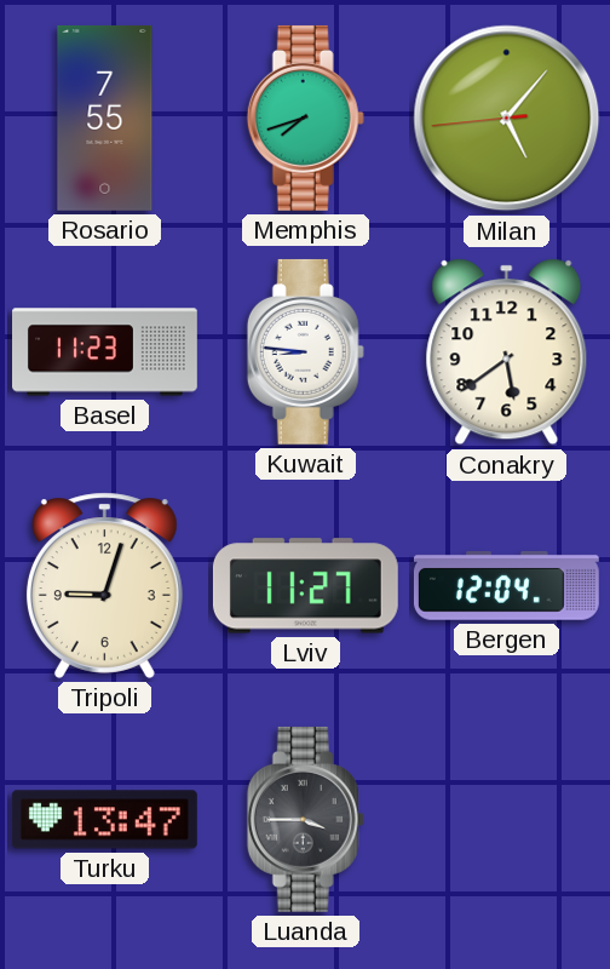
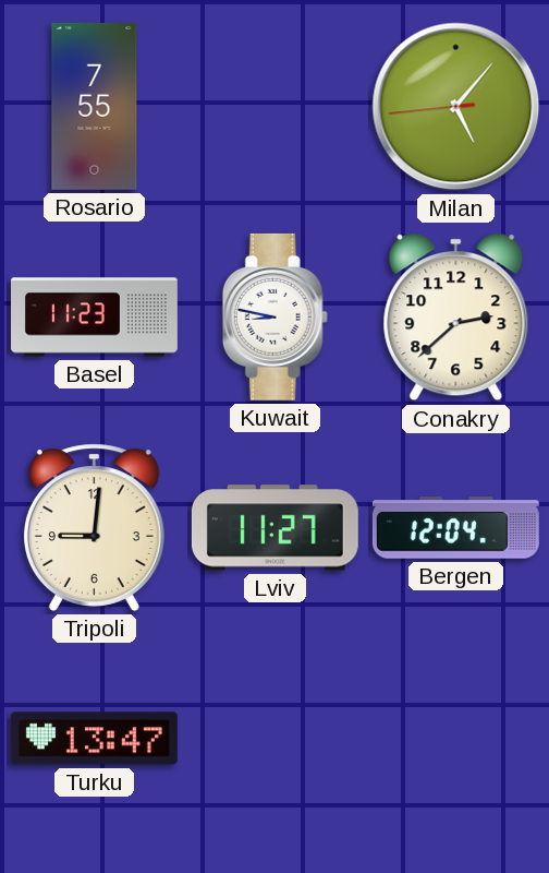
Memphis: 7:42 -> none (305, 117)
Kuwait: 8:46 -> 8:47 (274, 316)
Conakry: 5:39 -> 2:38 (456, 318)
Tripoli: 9:03 -> 9:01 (94, 527)
Luanda: 3:45 -> none (305, 819)
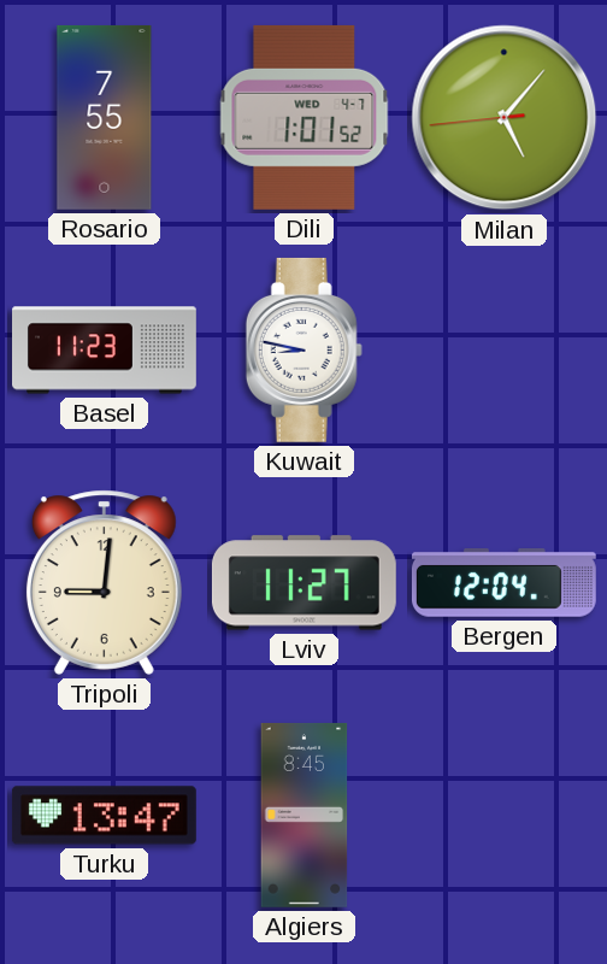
Dili: none -> 1:01 (305, 117)
Conakry: 2:38 -> none (456, 318)
Algiers: none -> 8:45 (305, 815)
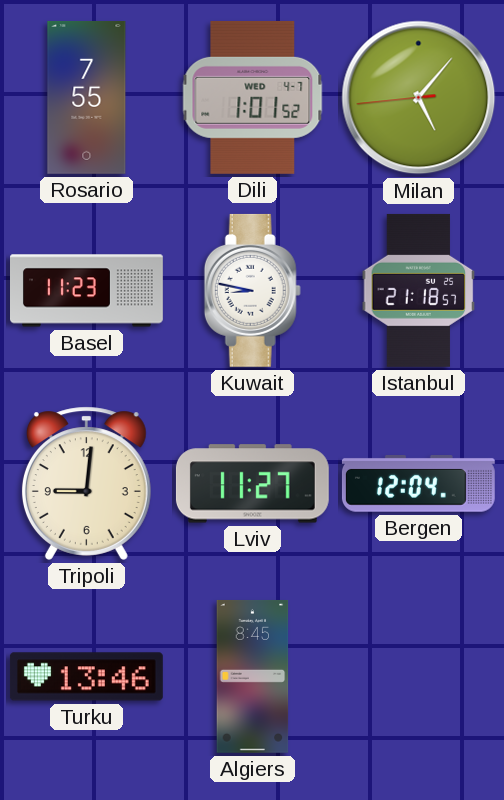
Istanbul: none -> 21:18 (419, 290)
Turku: 13:47 -> 13:46 (86, 677)
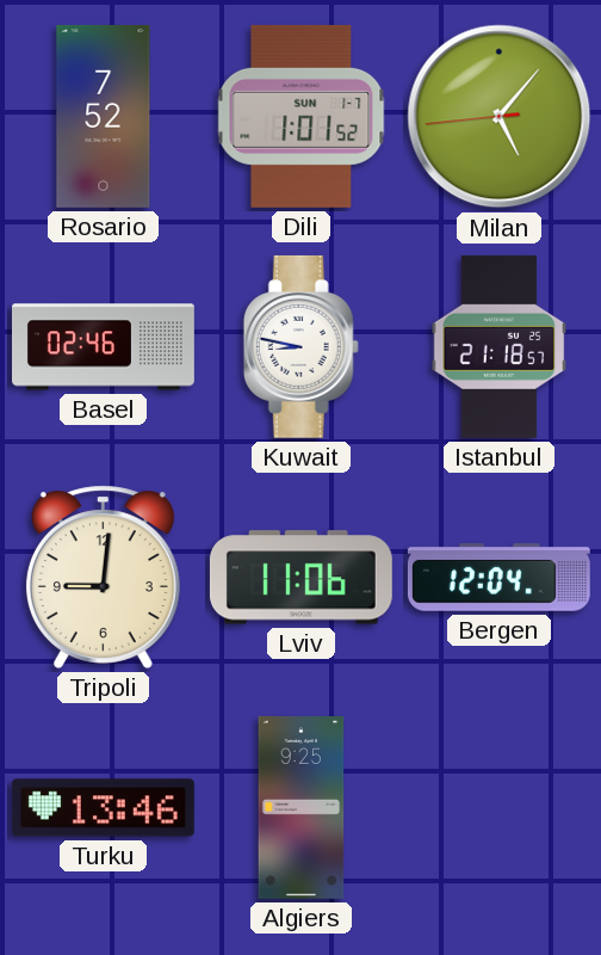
Rosario: 7:55 -> 7:52 (104, 116)
Dili date: WED 4-7 -> SUN 1-7 (302, 116)
Basel: 11:23 -> 02:46 (104, 347)
Lviv: 11:27 -> 11:06 (300, 578)
Algiers: 8:45 -> 9:25 (302, 807)
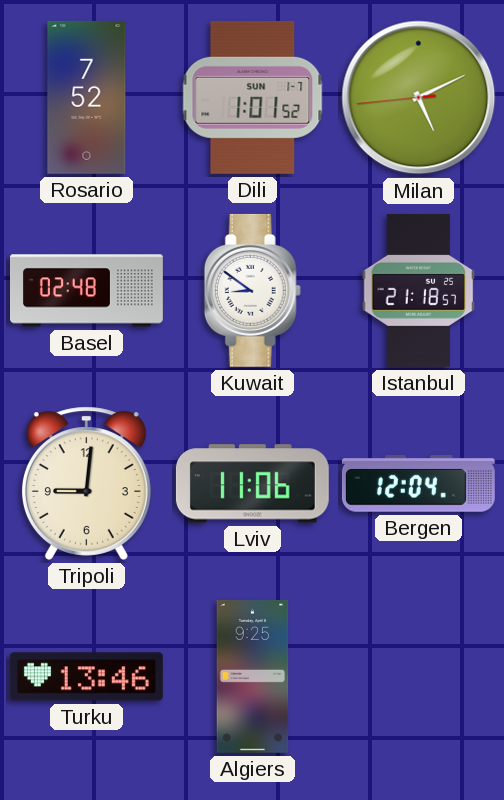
Milan: 5:06 -> 5:10 (419, 98)
Basel: 02:46 -> 02:48 (87, 291)
Kuwait: 8:47 -> 8:51 (252, 290)
